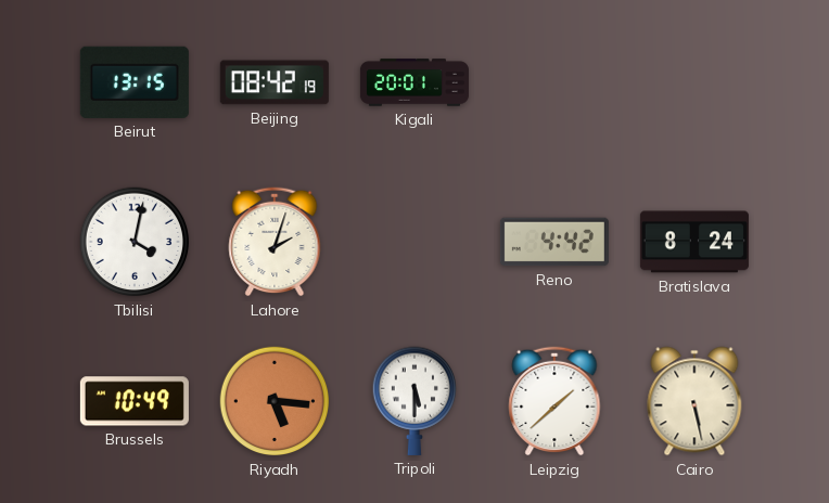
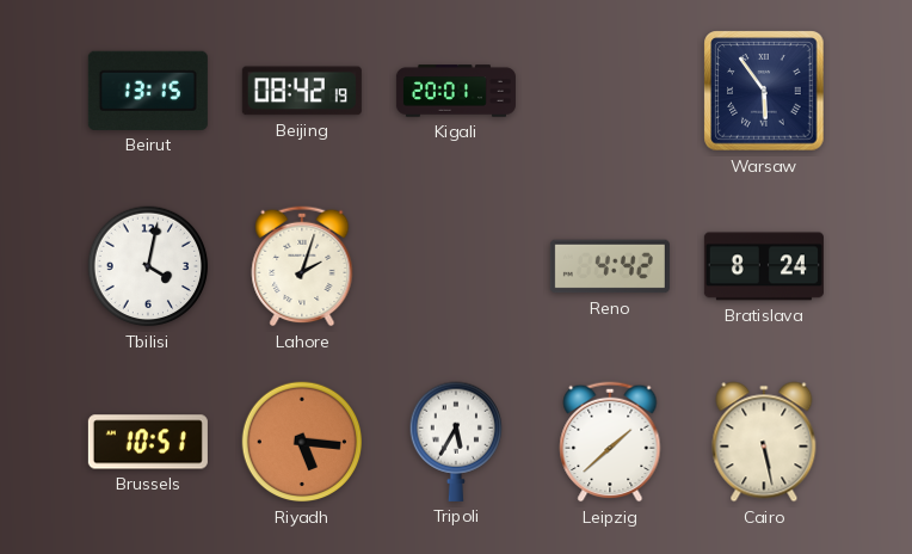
Warsaw: none -> 5:54 (764, 91)
Brussels: 10:49 -> 10:51 (148, 442)
Tripoli: 5:30 -> 5:35 (455, 442)
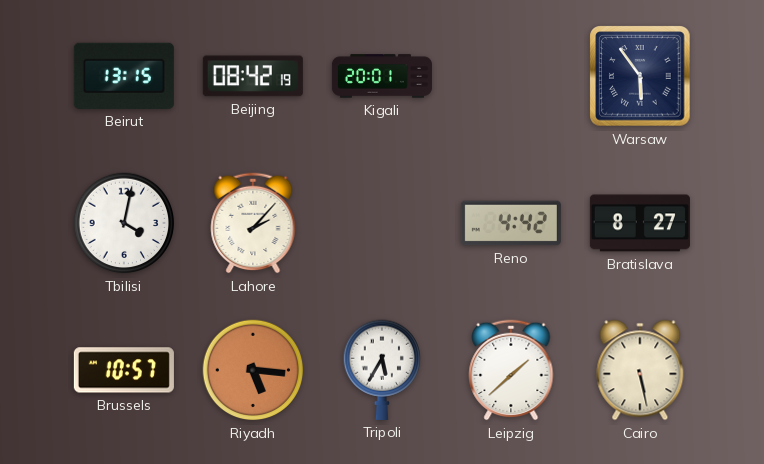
Lahore: 2:03 -> 2:07 (253, 223)
Bratislava: 8:24 -> 8:27 (640, 223)
Brussels: 10:51 -> 10:57 (124, 370)
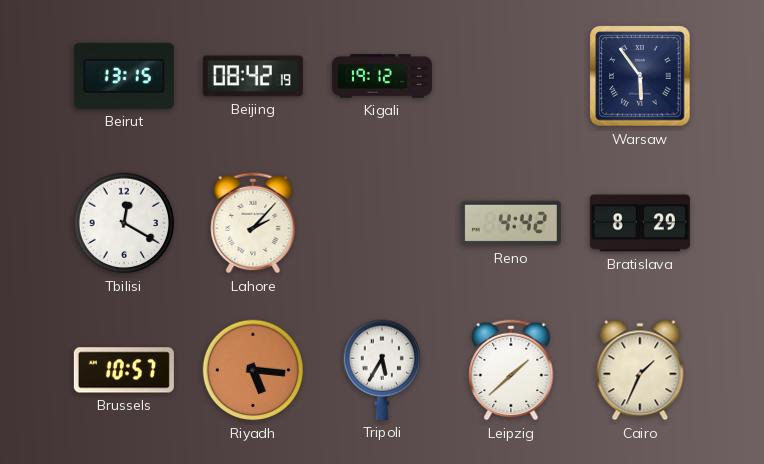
Kigali: 20:01 -> 19:12 (382, 76)
Tbilisi: 4:02 -> 12:20 (124, 223)
Bratislava: 8:27 -> 8:29 (640, 223)
Cairo: 5:28 -> 1:34 (640, 370)
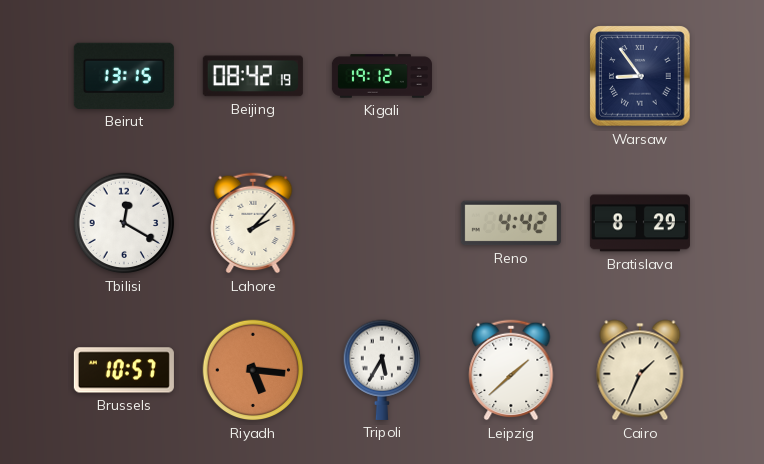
Warsaw: 5:54 -> 8:54 (640, 76)
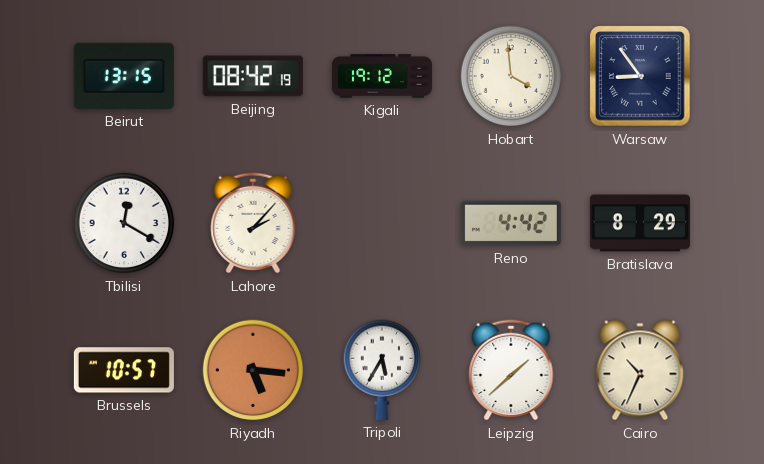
Hobart: none -> 3:59 (511, 76)
Cairo: 1:34 -> 10:34 (640, 370)
